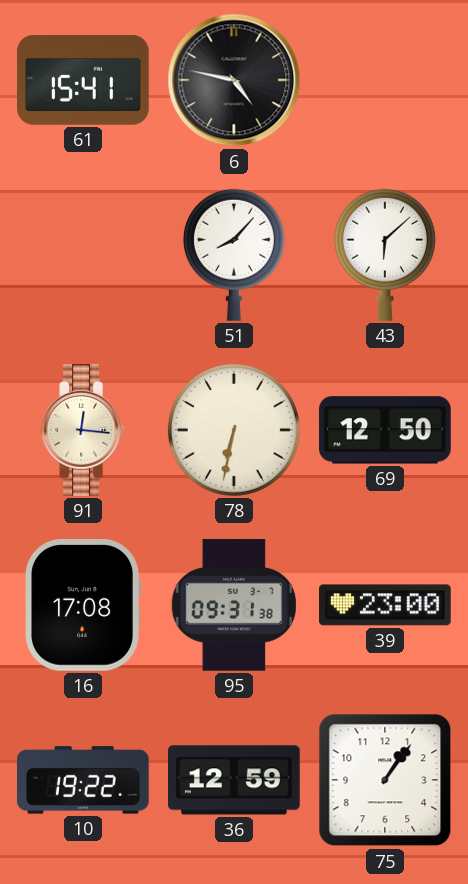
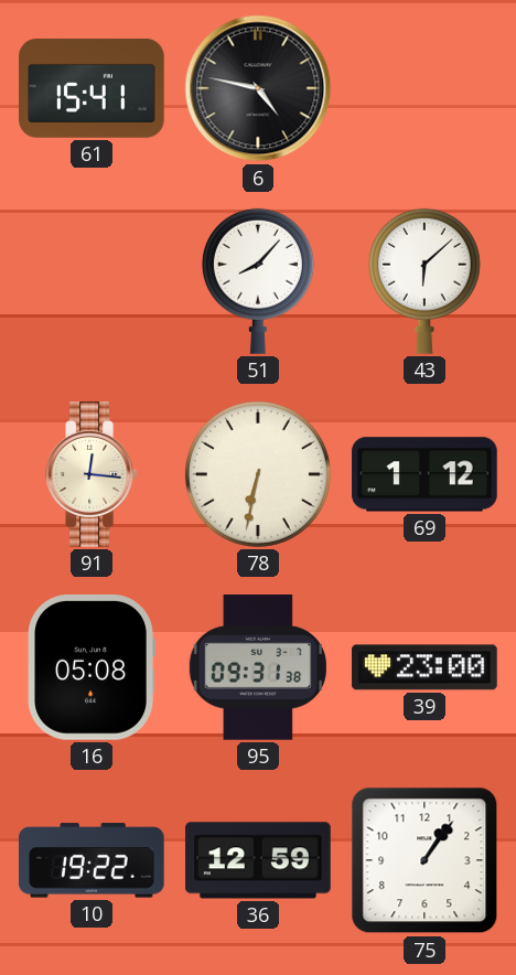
69: 12:50 -> 1:12 (424, 474)
16: 17:08 -> 05:08 (90, 668)
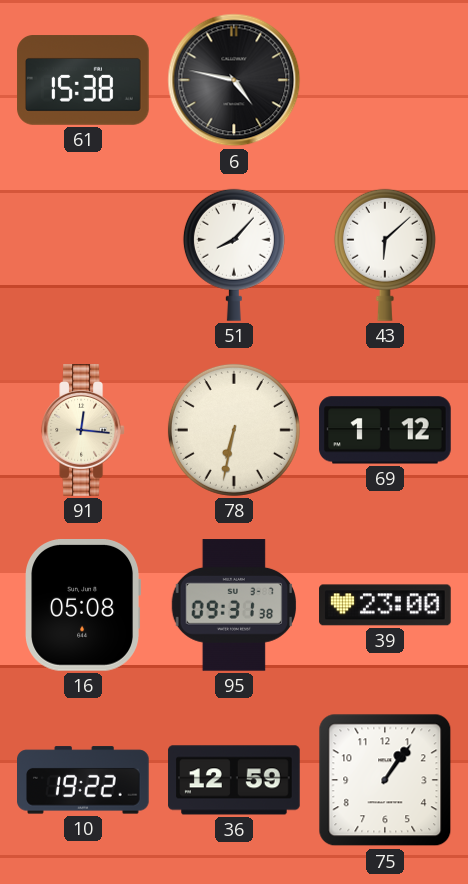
61: 15:41 -> 15:38 (83, 81)
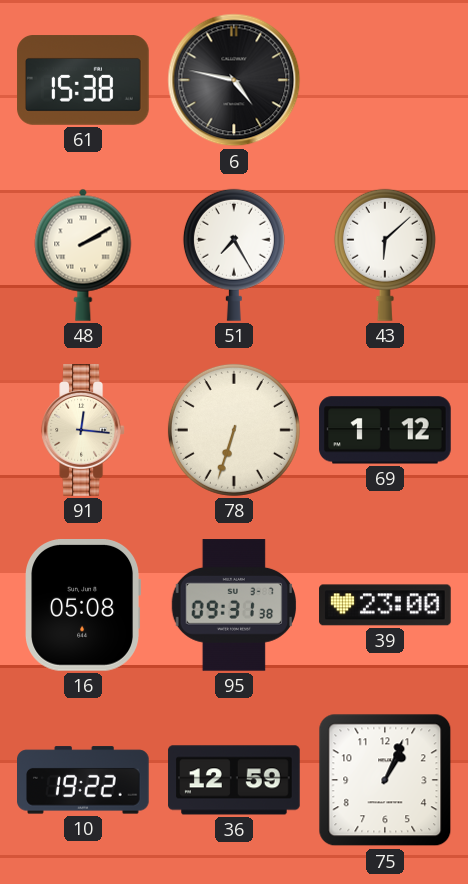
48: none -> 2:10 (83, 255)
51: 8:07 -> 7:25 (234, 255)
78: 6:32 -> 6:33 (234, 430)
75: 1:06 -> 1:04 (385, 780)
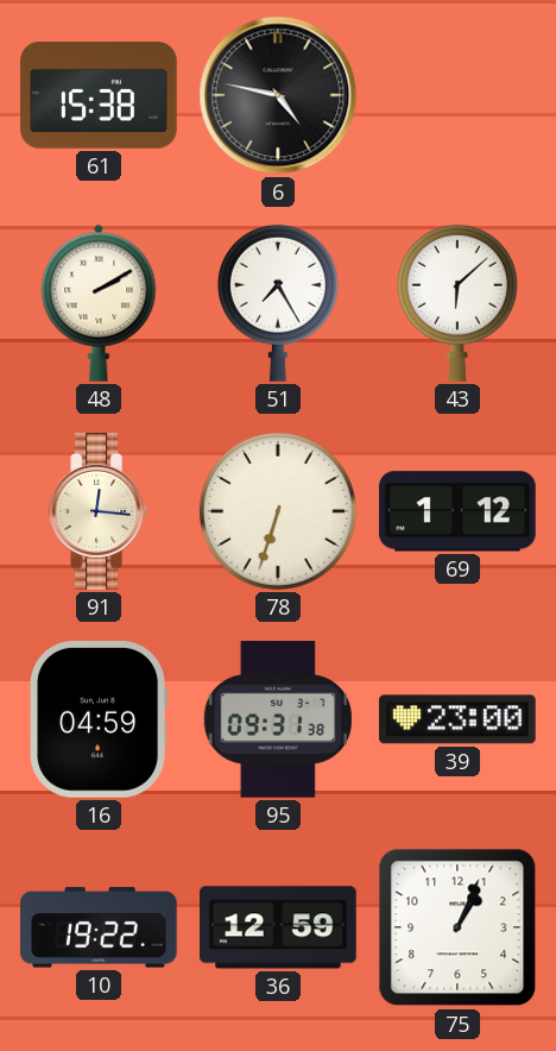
16: 05:08 -> 04:59 (97, 720)
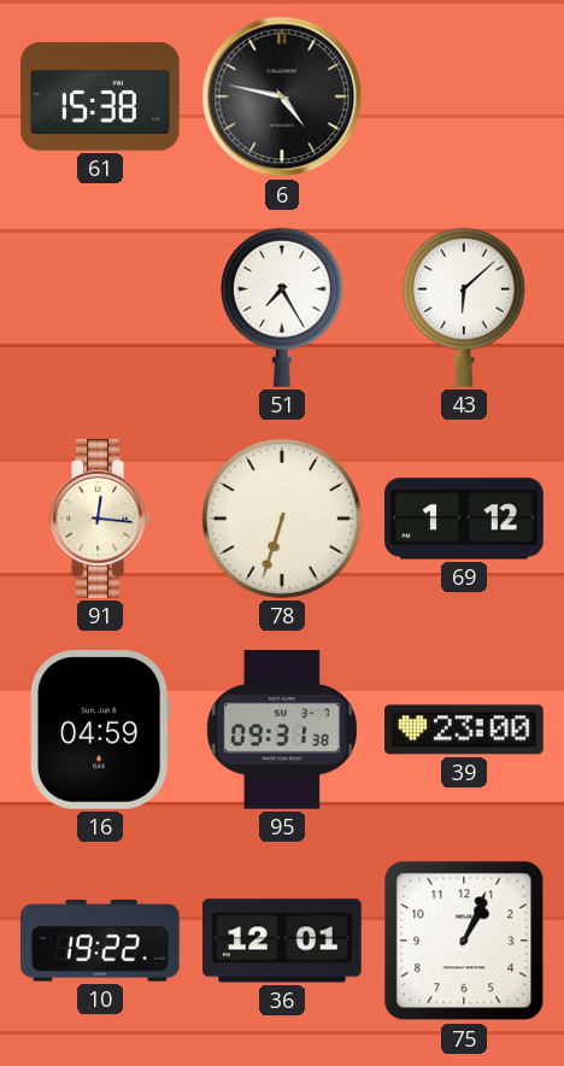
48: 2:10 -> none (99, 303)
36: 12:59 -> 12:01 (282, 941)
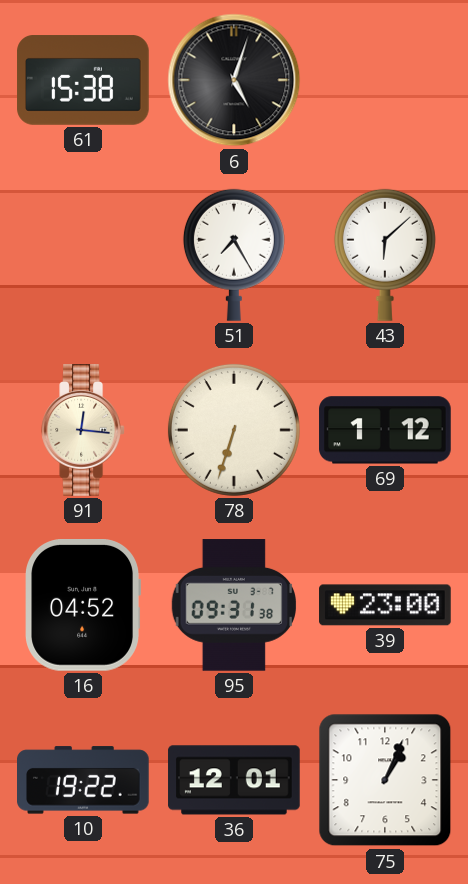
6: 4:47 -> 5:03 (234, 80)
16: 04:59 -> 04:52 (82, 606)
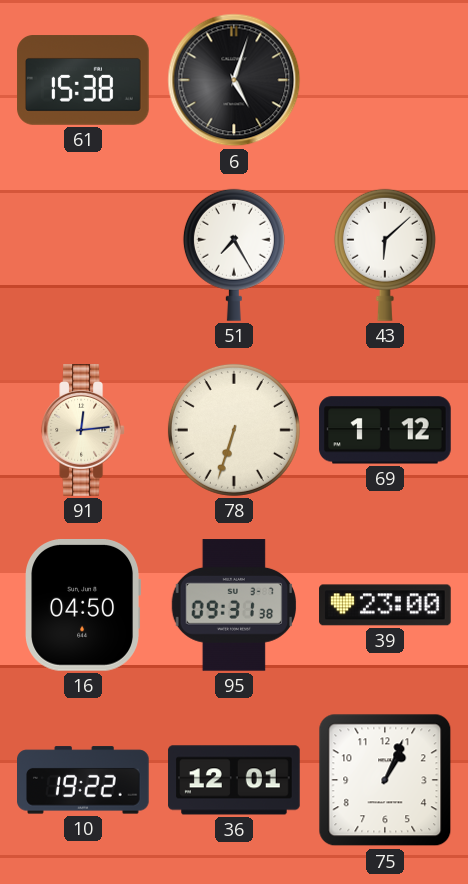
91: 12:16 -> 12:14 (83, 430)
16: 04:52 -> 04:50 (82, 606)
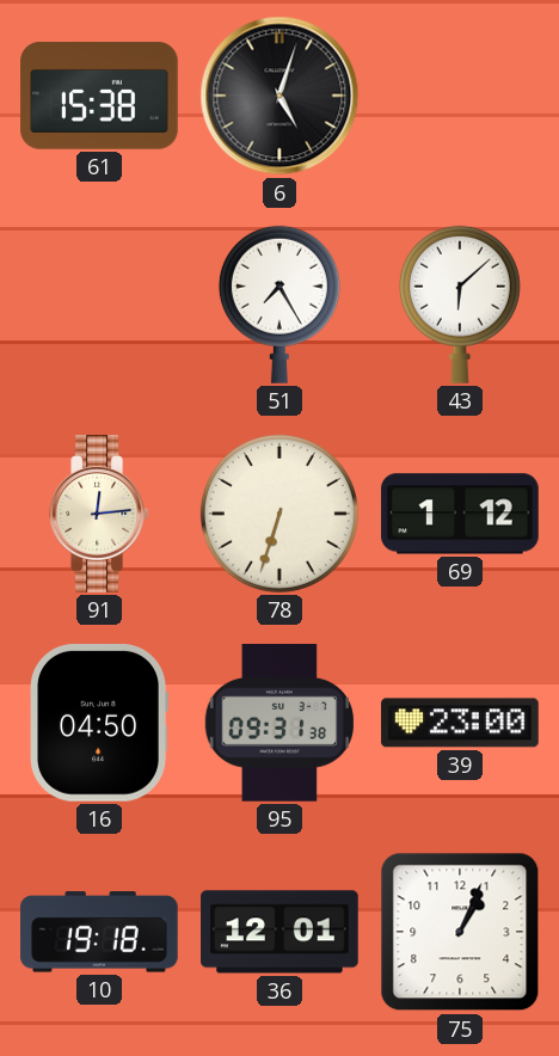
10: 19:22 -> 19:18 (100, 932)
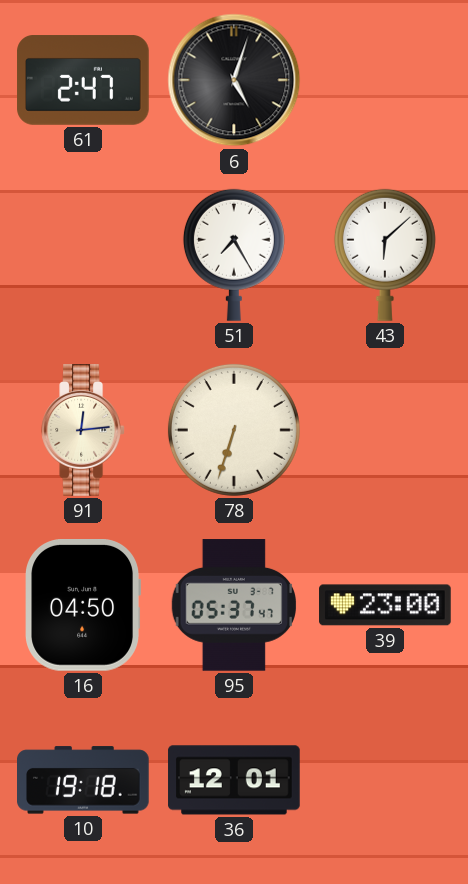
61: 15:38 -> 2:47 (83, 81)
69: 1:12 -> none (460, 514)
95: 09:31 -> 05:37 (234, 605)
75: 1:04 -> none (460, 932)
